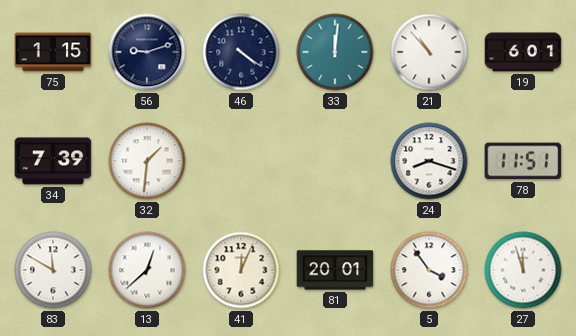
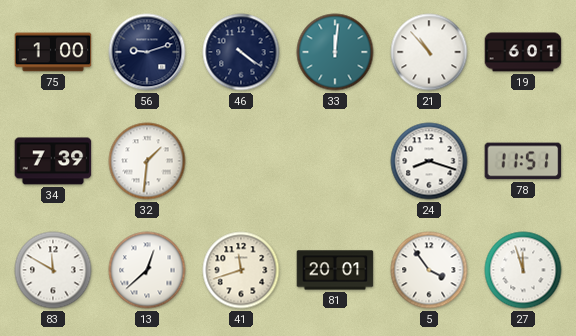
75: 1:15 -> 1:00 (53, 52)
41: 12:04 -> 11:42 (241, 270)
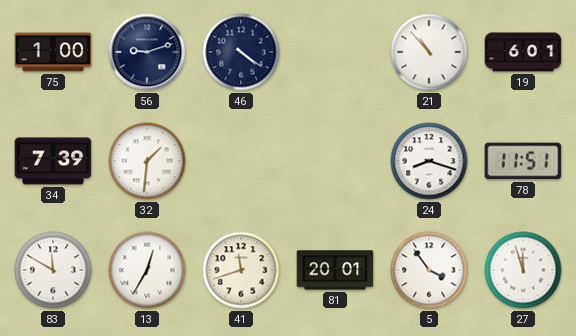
33: 12:01 -> none (335, 52)
13: 12:38 -> 12:35 (147, 270)
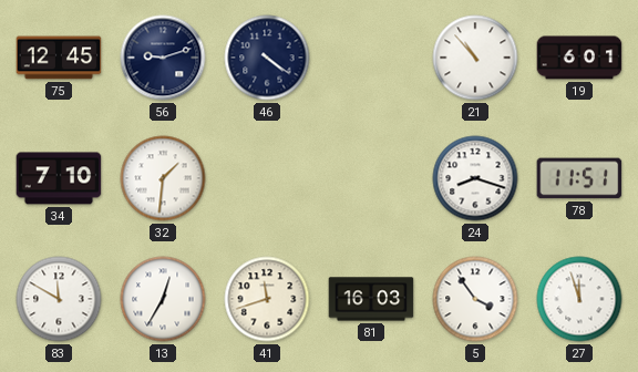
75: 1:00 -> 12:45 (59, 58)
34: 7:39 -> 7:10 (59, 178)
81: 20:01 -> 16:03 (371, 299)
